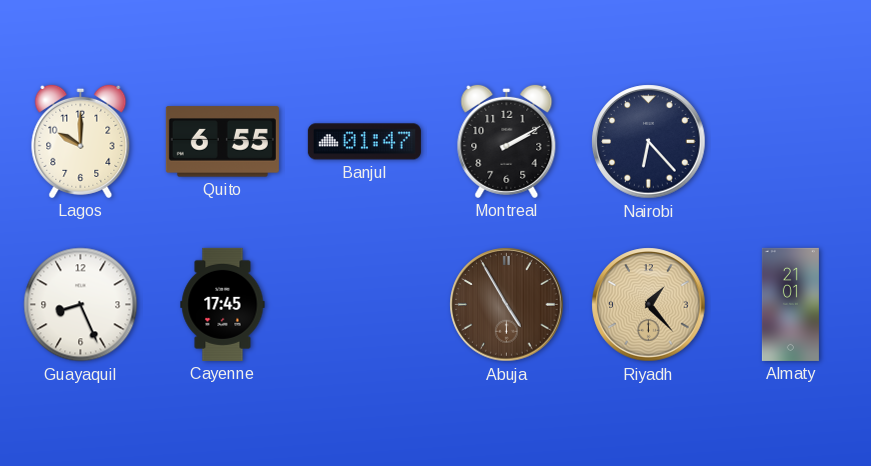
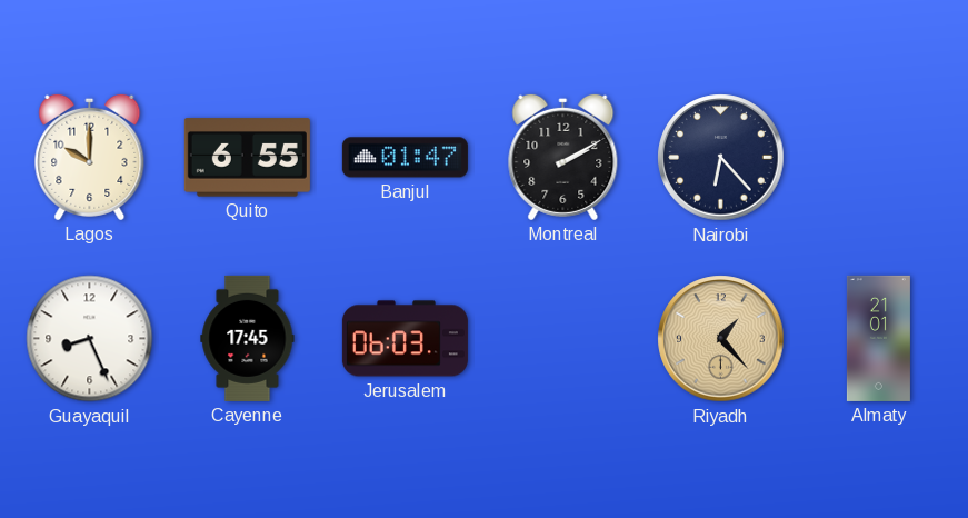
Jerusalem: none -> 06:03 (405, 339)
Abuja: 4:55 -> none (507, 305)
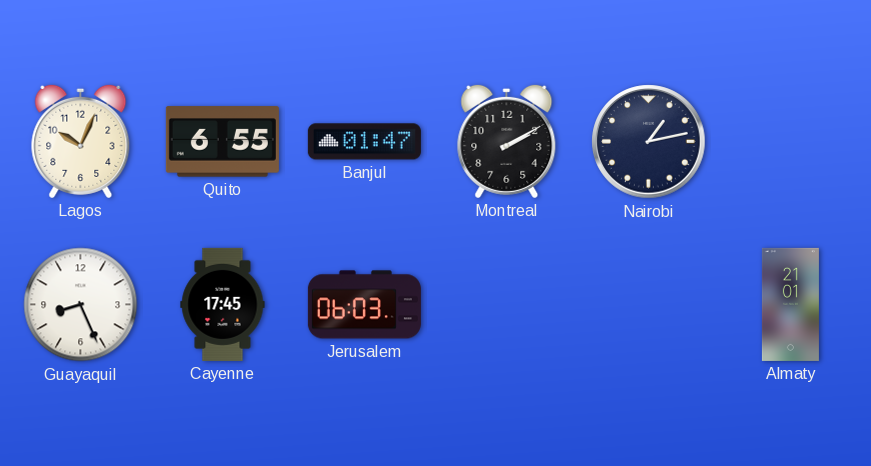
Lagos: 10:00 -> 10:04 (81, 141)
Nairobi: 6:23 -> 1:13 (649, 142)
Riyadh: 1:23 -> none (721, 339)
